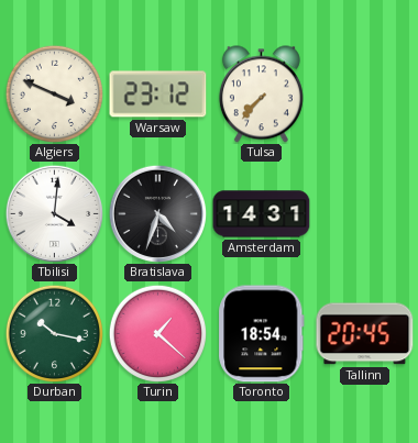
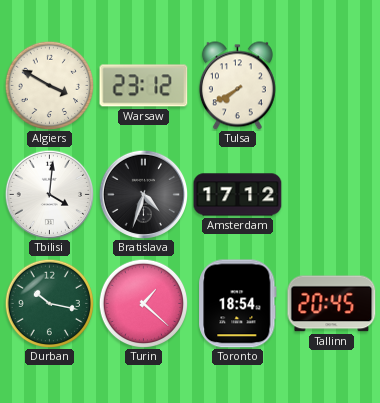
Algiers: 3:49 -> 3:50 (49, 85)
Tulsa: 7:37 -> 7:40 (237, 86)
Amsterdam: 14:31 -> 17:12 (238, 195)
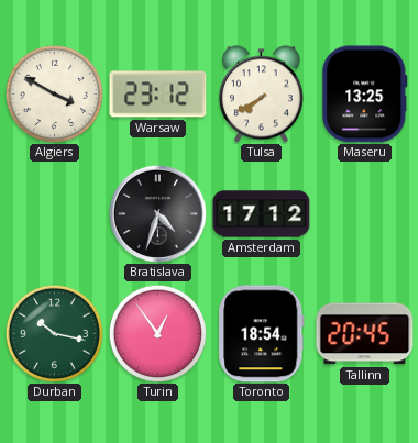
Maseru: none -> 13:25 (365, 95)
Tbilisi: 4:01 -> none (49, 194)
Turin: 1:22 -> 12:54 (157, 333)
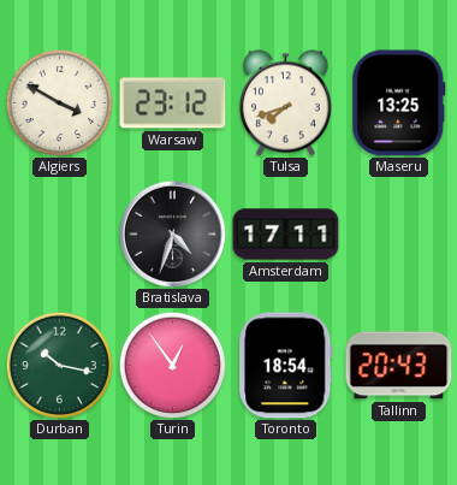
Tulsa: 7:40 -> 7:42 (285, 103)
Amsterdam: 17:12 -> 17:11 (286, 235)
Tallinn: 20:45 -> 20:43 (399, 366)
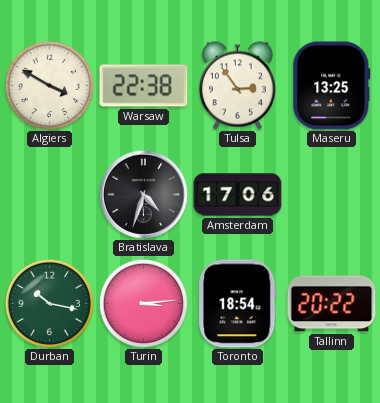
Warsaw: 23:12 -> 22:38 (144, 86)
Tulsa: 7:42 -> 2:54 (237, 86)
Amsterdam: 17:11 -> 17:06 (238, 195)
Turin: 12:54 -> 3:14 (143, 303)
Tallinn: 20:43 -> 20:22 (332, 304)
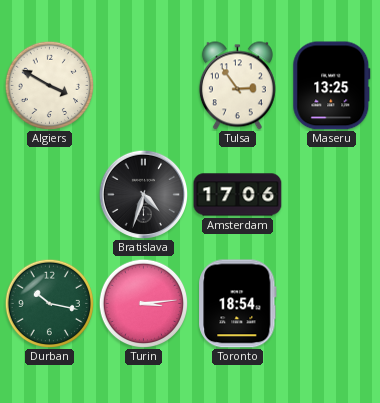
Warsaw: 22:38 -> none (144, 86)
Tallinn: 20:22 -> none (332, 304)
